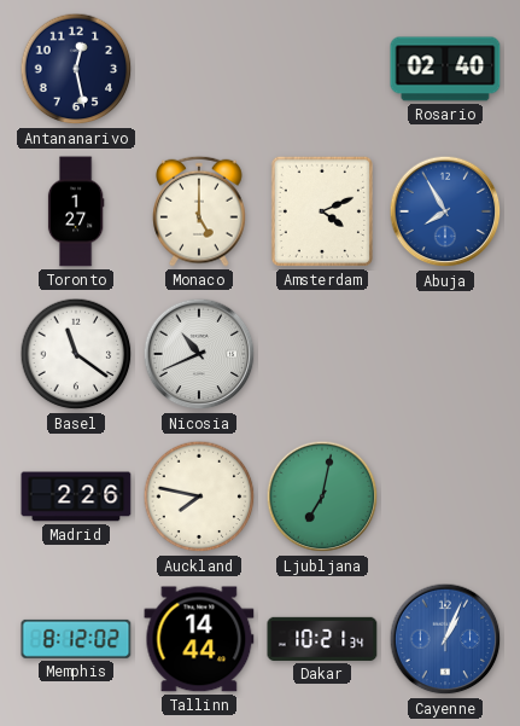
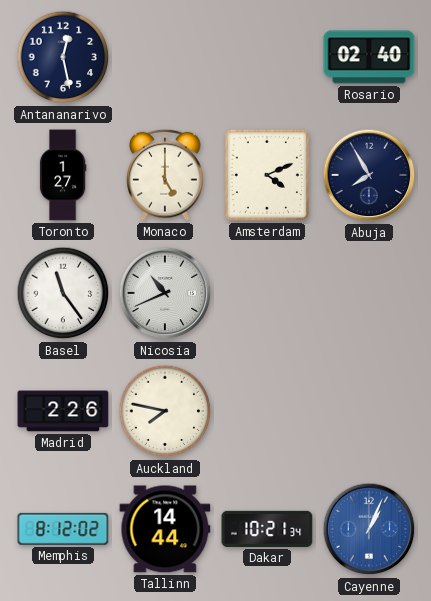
Abuja dial: blue -> navy (369, 175)
Basel: 11:21 -> 11:24 (63, 293)
Ljubljana: 7:02 -> none (322, 496)
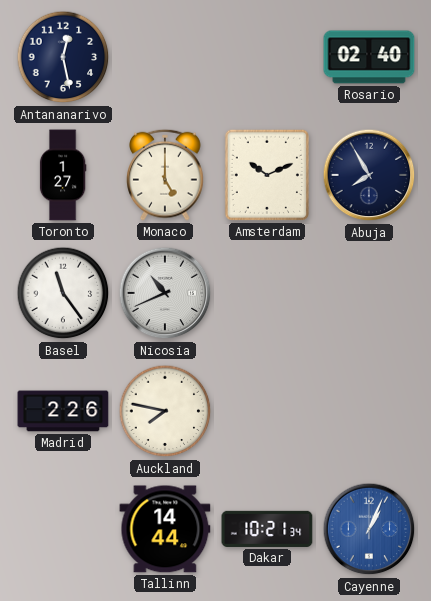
Amsterdam: 4:11 -> 10:11 (267, 175)
Memphis: 8:12 -> none (63, 529)
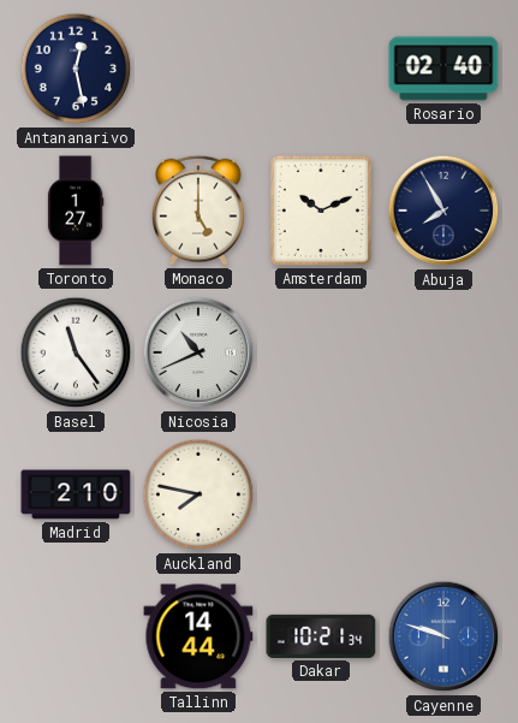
Madrid: 2:26 -> 2:10 (76, 494)
Cayenne: 1:04 -> 9:48 (443, 636)
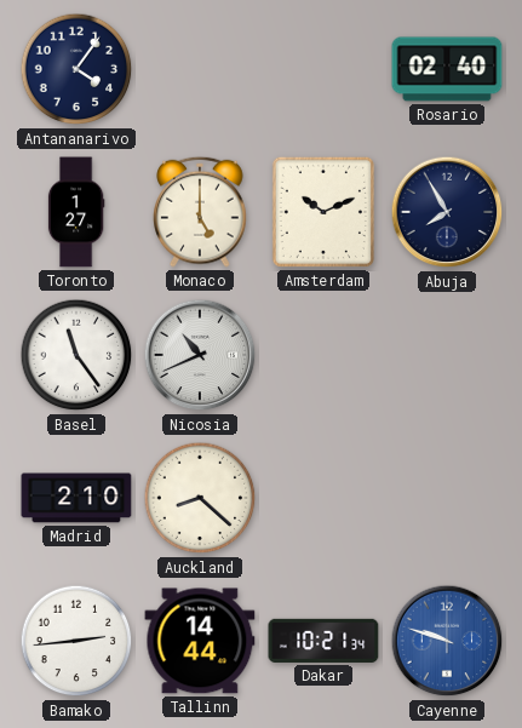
Antananarivo: 12:28 -> 4:06 (76, 69)
Auckland: 7:47 -> 8:22 (200, 498)
Bamako: none -> 2:44 (76, 641)
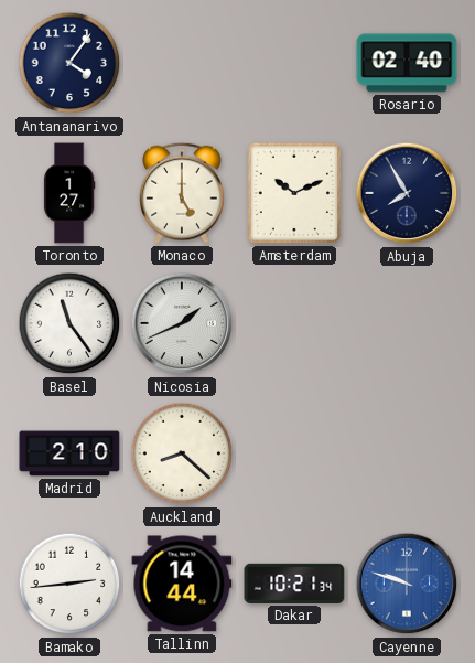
Nicosia: 10:41 -> 1:41 (182, 323)
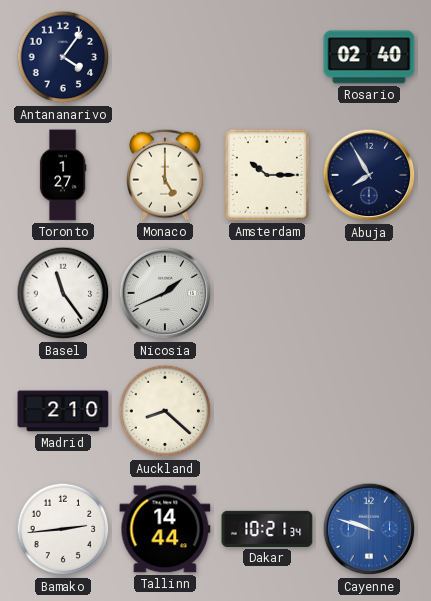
Amsterdam: 10:11 -> 10:15 (267, 175)
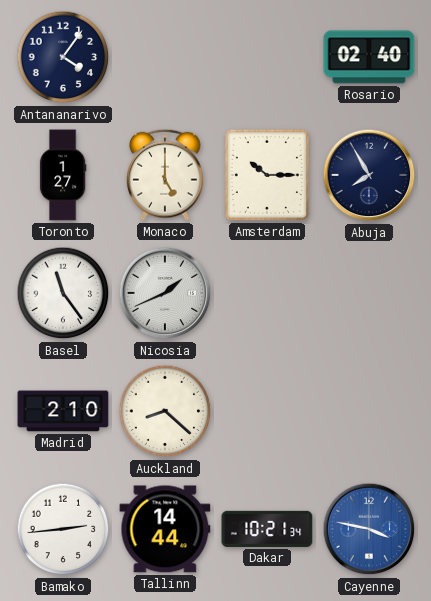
Cayenne: 9:48 -> 3:47 (369, 529)
